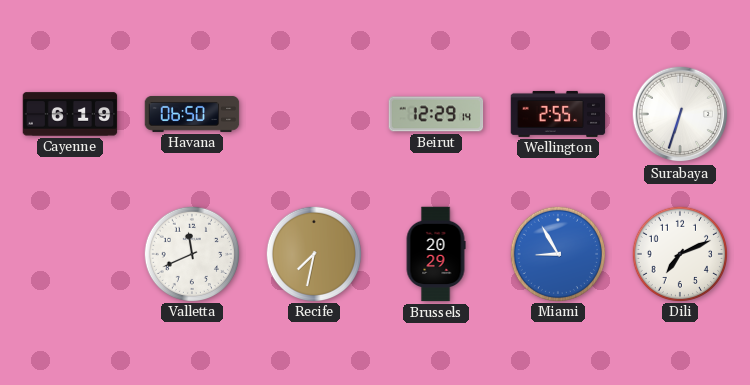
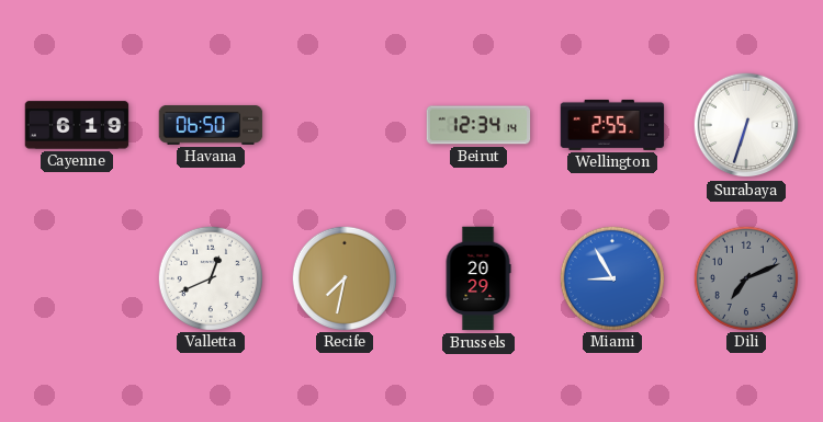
Beirut: 12:29 -> 12:34 (478, 125)
Valletta: 11:41 -> 12:41 (210, 277)
Dili dial: white -> grey (745, 277)
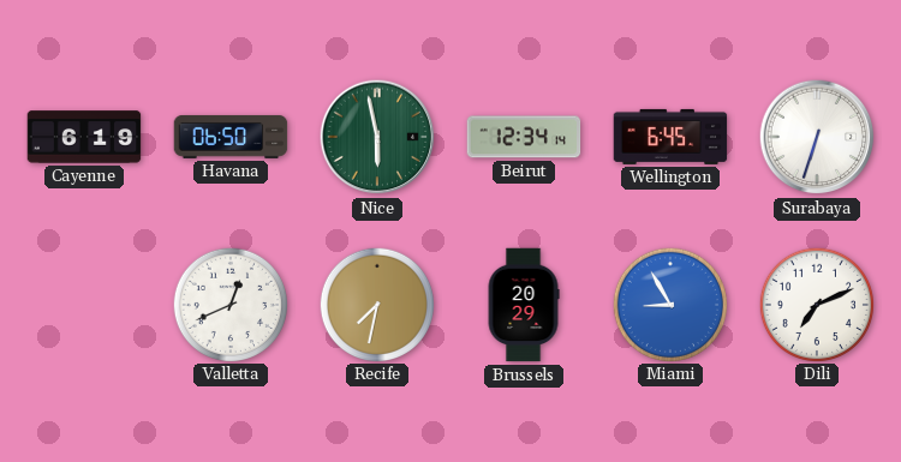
Nice: none -> 5:58 (377, 137)
Wellington: 2:55 -> 6:45 (670, 137)
Dili dial: grey -> white (816, 304)
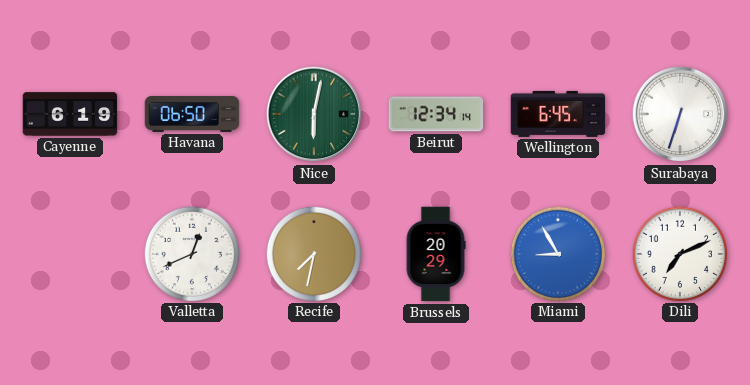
Nice: 5:58 -> 6:02 (314, 114)
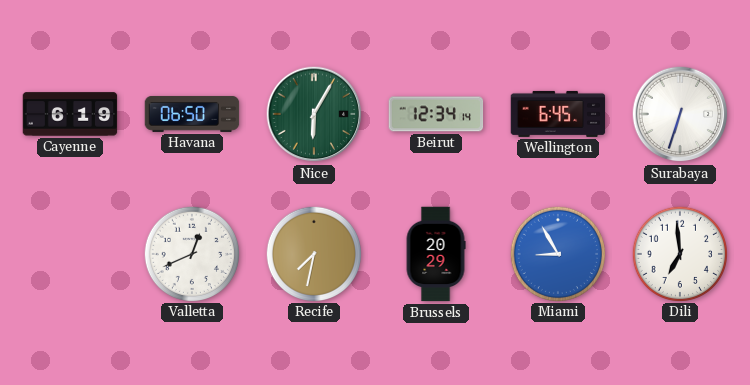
Nice: 6:02 -> 6:05 (314, 114)
Dili: 7:11 -> 6:59 (679, 253)
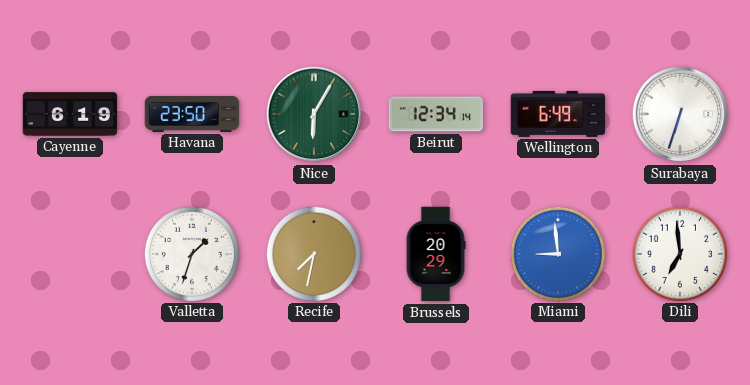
Havana: 06:50 -> 23:50 (192, 114)
Wellington: 6:45 -> 6:49 (558, 114)
Valletta: 12:41 -> 1:33 (191, 253)
Miami: 8:55 -> 8:59 (557, 253)
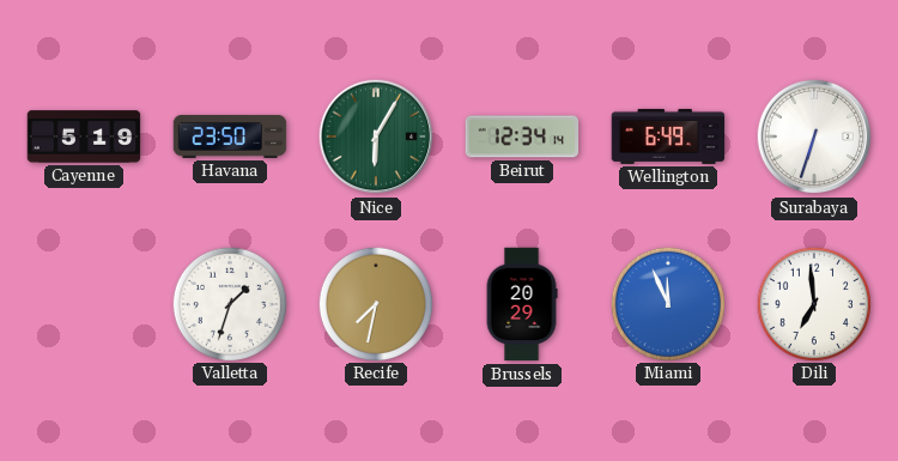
Cayenne: 6:19 -> 5:19 (84, 137)
Miami: 8:59 -> 11:56 (667, 303)
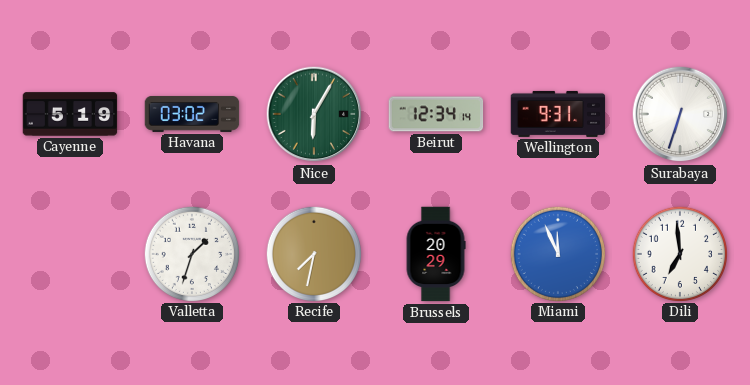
Havana: 23:50 -> 03:02 (192, 114)
Wellington: 6:49 -> 9:31 (558, 114)
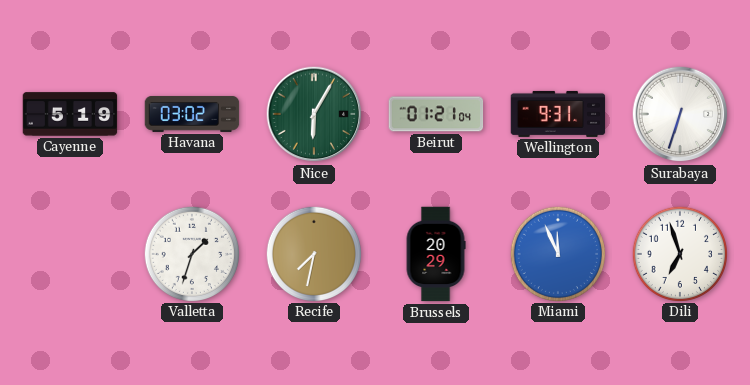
Beirut: 12:34 -> 01:21 (436, 114)
Dili: 6:59 -> 6:57 (679, 253)
